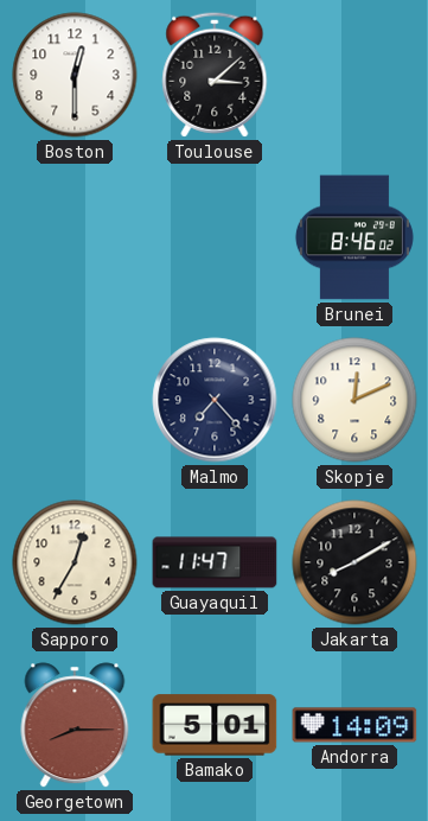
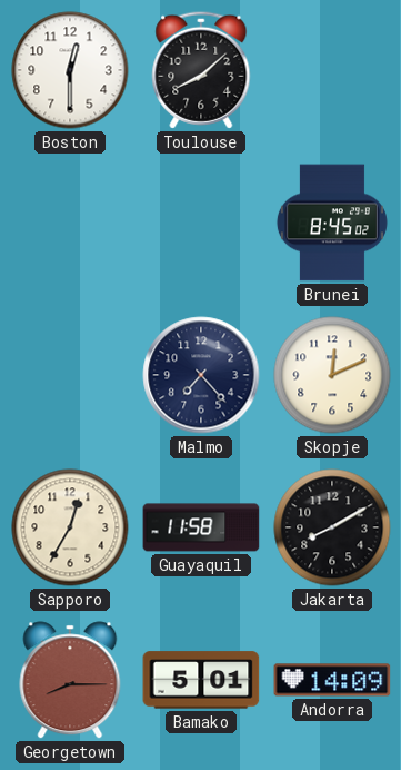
Toulouse: 3:08 -> 8:08 (201, 70)
Brunei: 8:46 -> 8:45 (332, 223)
Guayaquil: 11:47 -> 11:58 (201, 527)
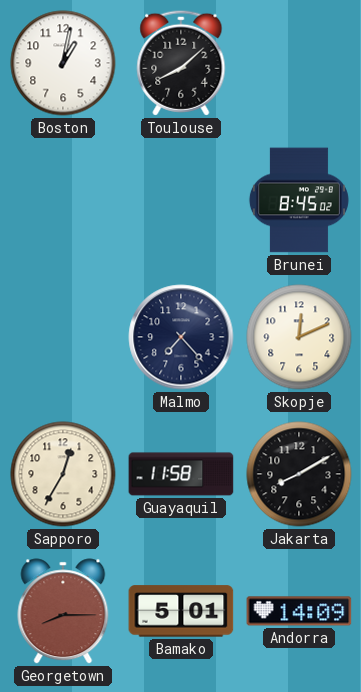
Boston: 12:30 -> 1:02 (63, 63)
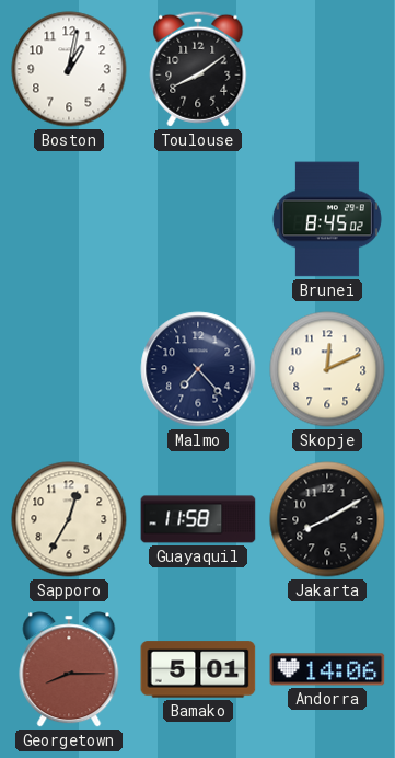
Toulouse: 8:08 -> 8:09 (198, 69)
Andorra: 14:09 -> 14:06 (327, 669)
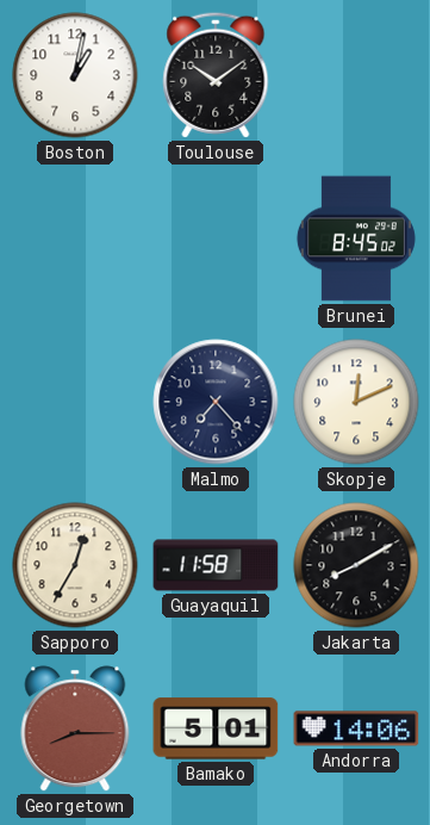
Toulouse: 8:09 -> 10:09 (216, 75)
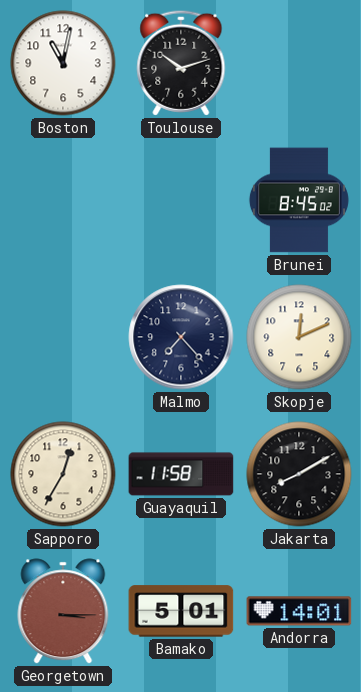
Boston: 1:02 -> 11:02 (63, 63)
Toulouse: 10:09 -> 10:12 (181, 63)
Georgetown: 8:15 -> 3:15 (63, 611)
Andorra: 14:06 -> 14:01 (299, 611)
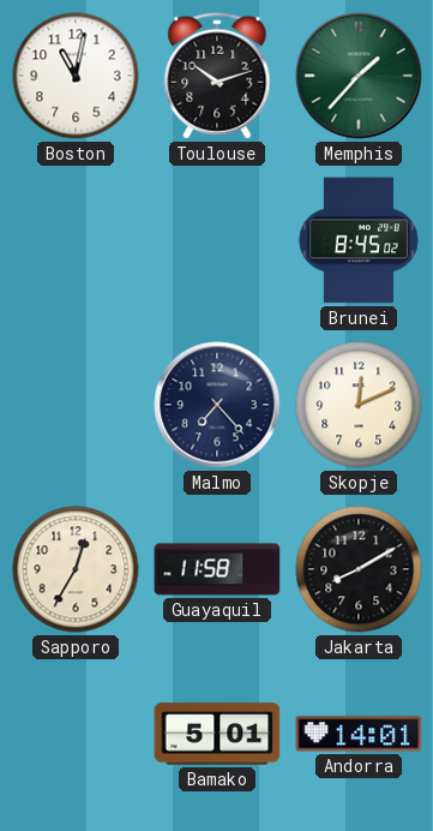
Memphis: none -> 1:37 (359, 76)
Georgetown: 3:15 -> none (63, 611)
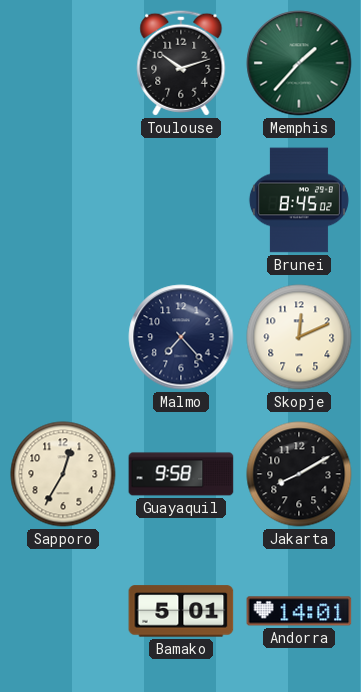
Boston: 11:02 -> none (76, 76)
Guayaquil: 11:58 -> 9:58 (181, 474)
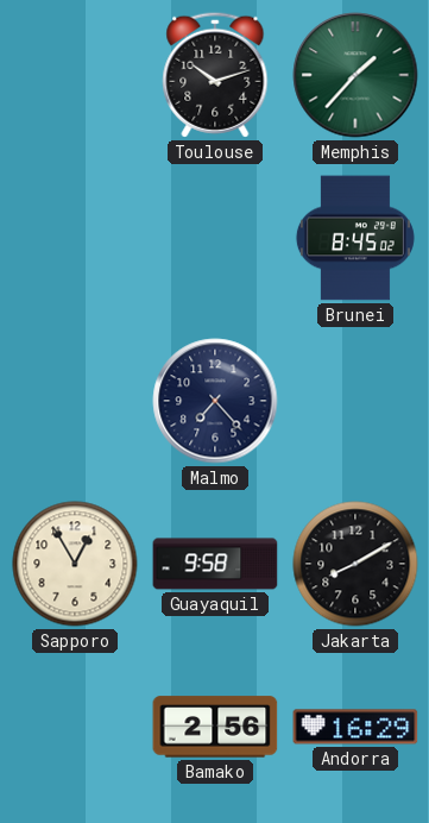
Skopje: 12:11 -> none (299, 337)
Sapporo: 12:35 -> 12:55 (75, 564)
Bamako: 5:01 -> 2:56 (215, 727)
Andorra: 14:01 -> 16:29 (355, 727)
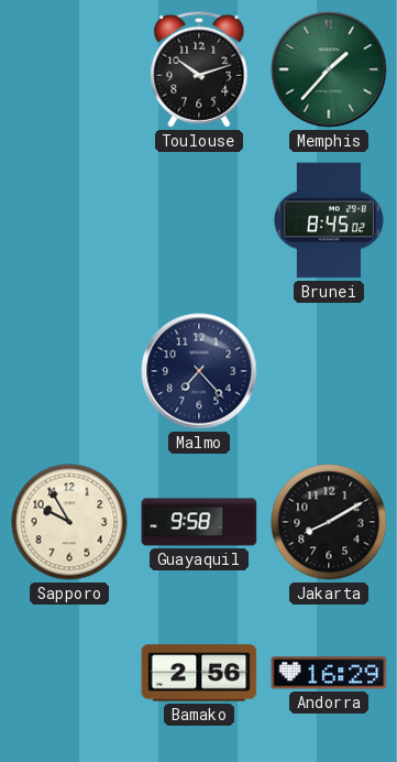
Sapporo: 12:55 -> 9:55 (69, 522)
